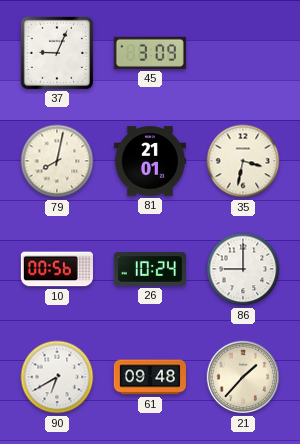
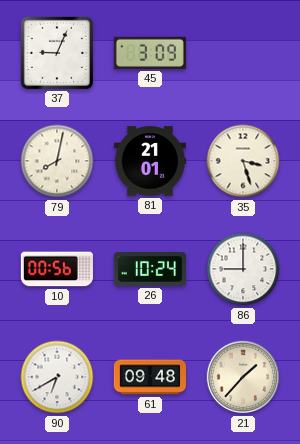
35: 3:32 -> 3:27 (243, 161)
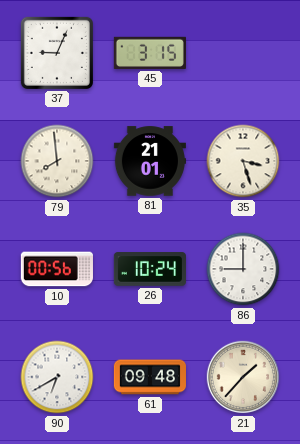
45: 3:09 -> 3:15 (150, 53)
79: 8:02 -> 7:59 (57, 161)
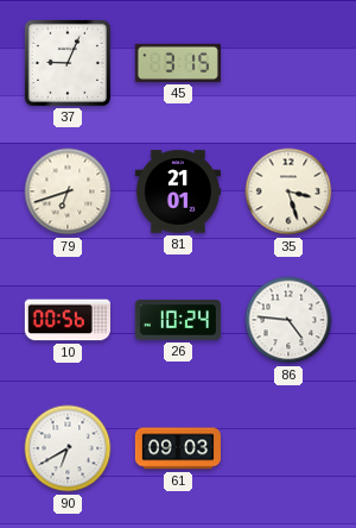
79: 7:59 -> 6:42 (68, 191)
86: 9:00 -> 4:46 (288, 320)
61: 09:48 -> 09:03 (178, 448)
21: 1:37 -> none (243, 377)
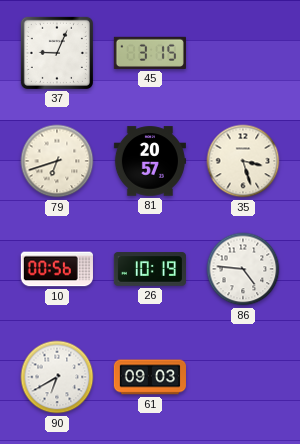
81: 21:01 -> 20:57 (150, 161)
26: 10:24 -> 10:19 (150, 269)
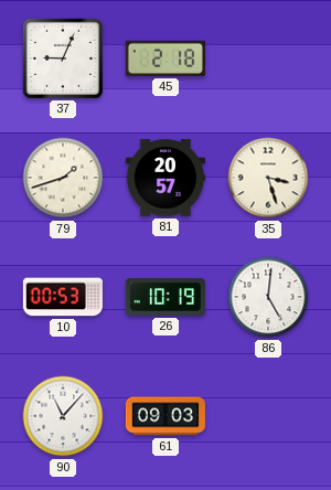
45: 3:15 -> 2:18 (165, 58)
79: 6:42 -> 1:42 (63, 178)
10: 00:56 -> 00:53 (63, 297)
86: 4:46 -> 5:01 (268, 297)
90: 6:40 -> 11:07 (63, 416)
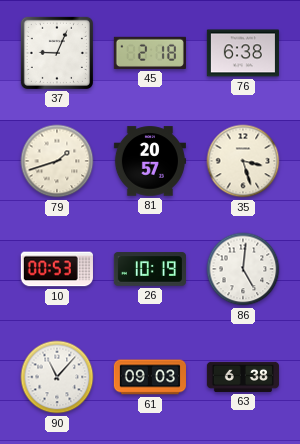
76: none -> 6:38 (243, 53)
63: none -> 6:38 (243, 377)
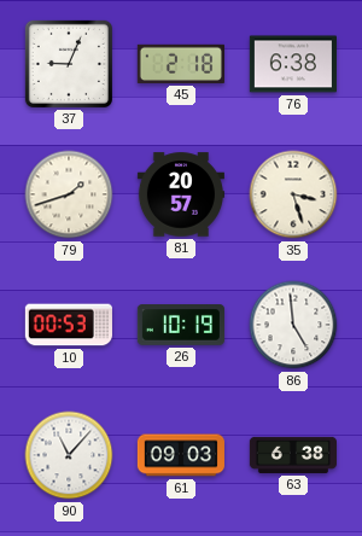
86: 5:01 -> 4:59 (293, 325)
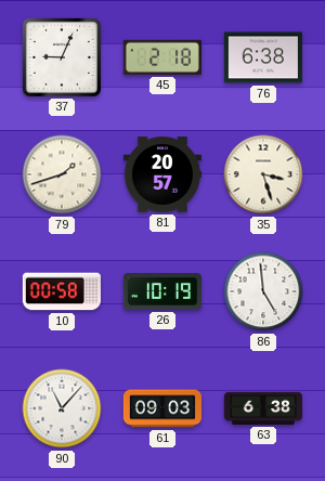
10: 00:53 -> 00:58 (62, 291)
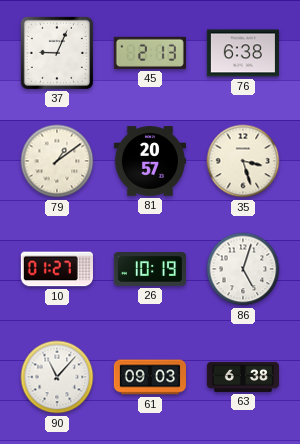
45: 2:18 -> 2:13 (150, 53)
79: 1:42 -> 1:09 (57, 161)
10: 00:58 -> 01:27 (57, 269)
86: 4:59 -> 5:03 (243, 269)
